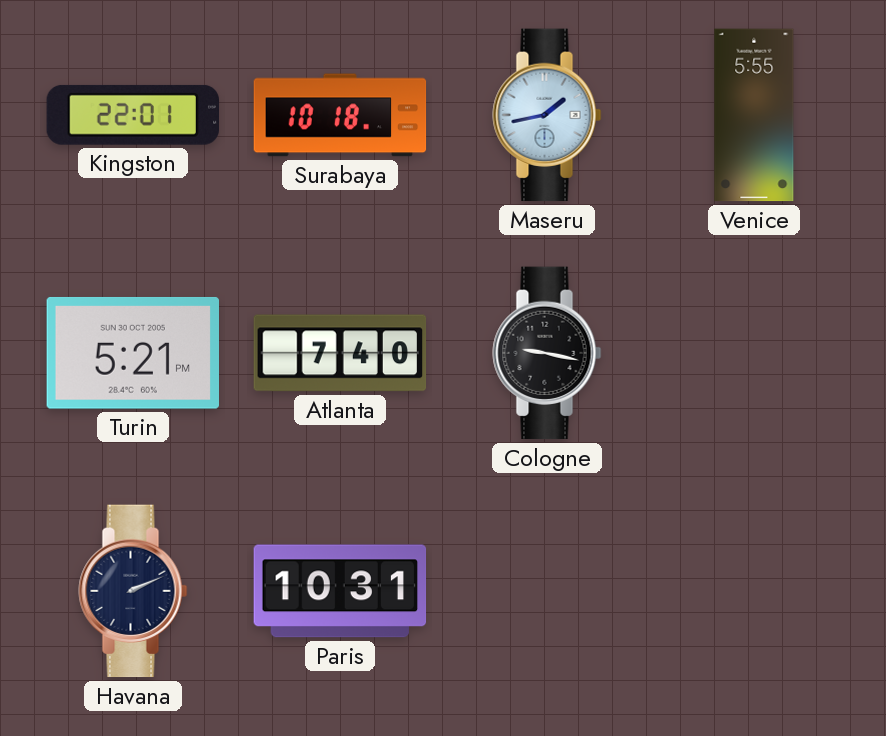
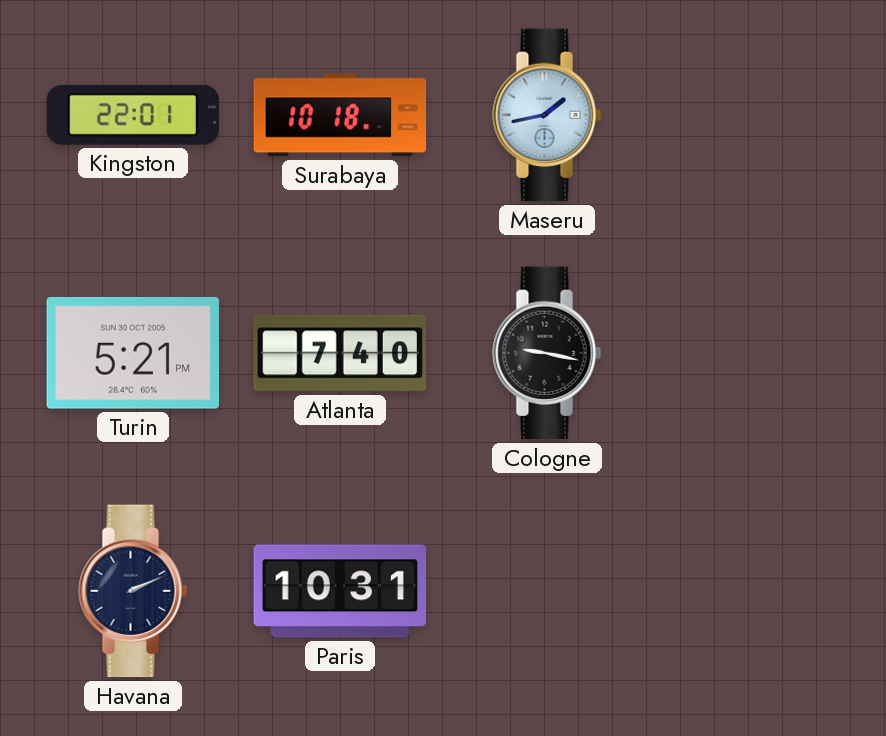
Venice: 5:55 -> none (754, 115)
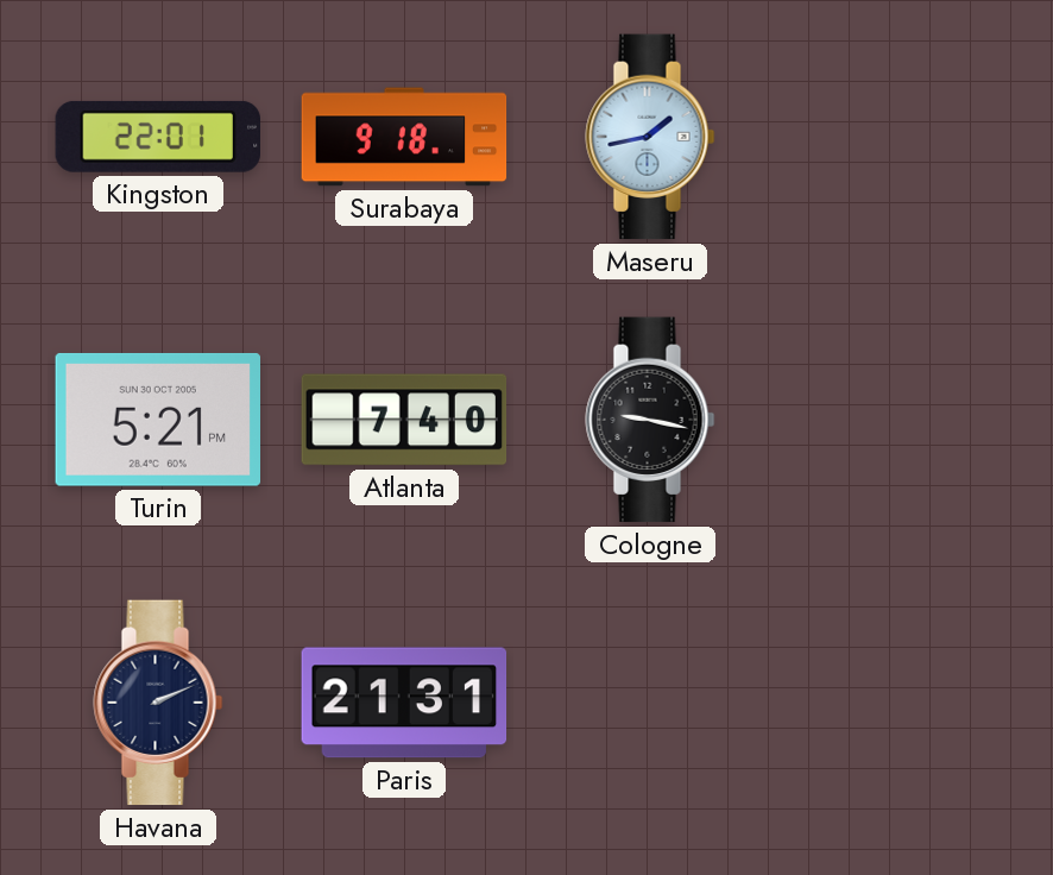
Surabaya: 10:18 -> 9:18 (404, 137)
Paris: 10:31 -> 21:31 (404, 703)
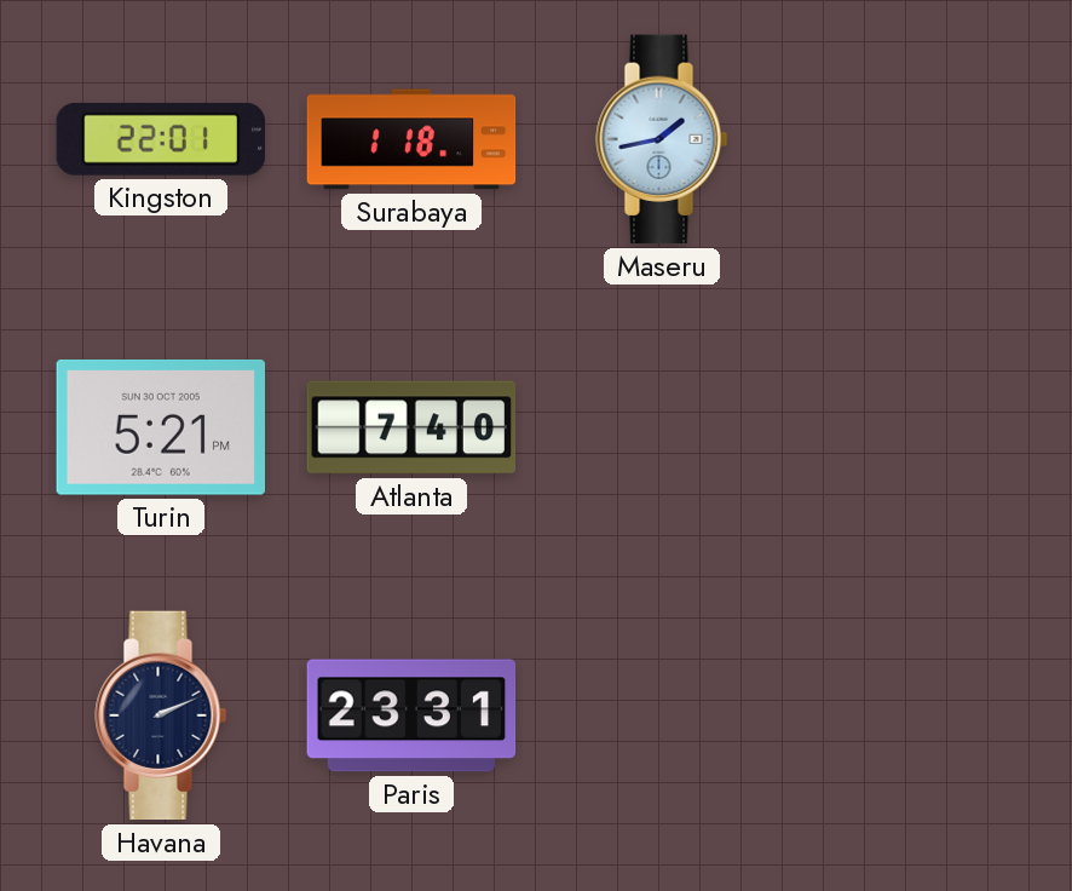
Surabaya: 9:18 -> 1:18 (411, 139)
Cologne: 9:17 -> none (650, 420)
Paris: 21:31 -> 23:31 (411, 715)
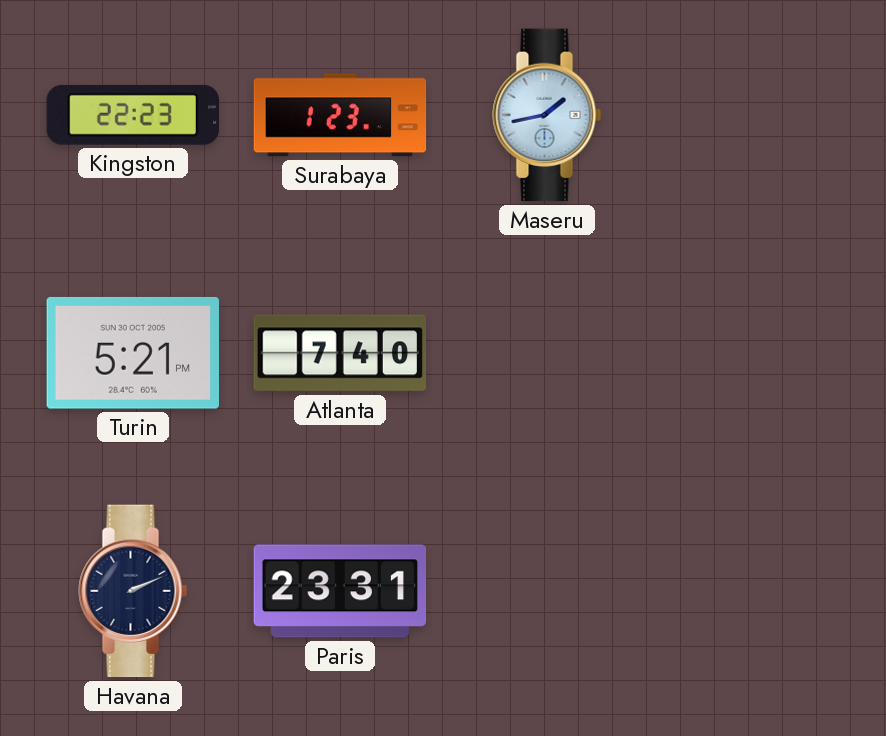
Kingston: 22:01 -> 22:23 (132, 115)
Surabaya: 1:18 -> 1:23 (340, 115)
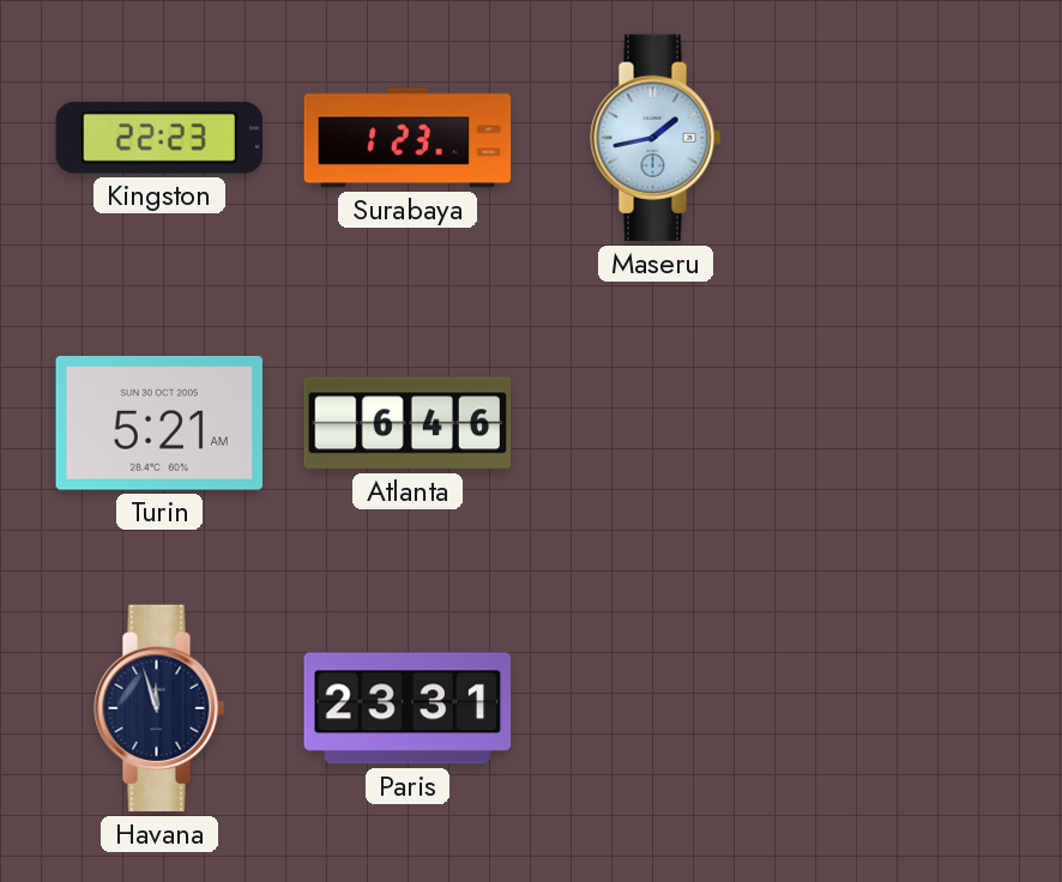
Turin: 5:21 PM -> 5:21 AM (158, 423)
Atlanta: 7:40 -> 6:46 (408, 423)
Havana: 2:11 -> 11:57 (159, 708)
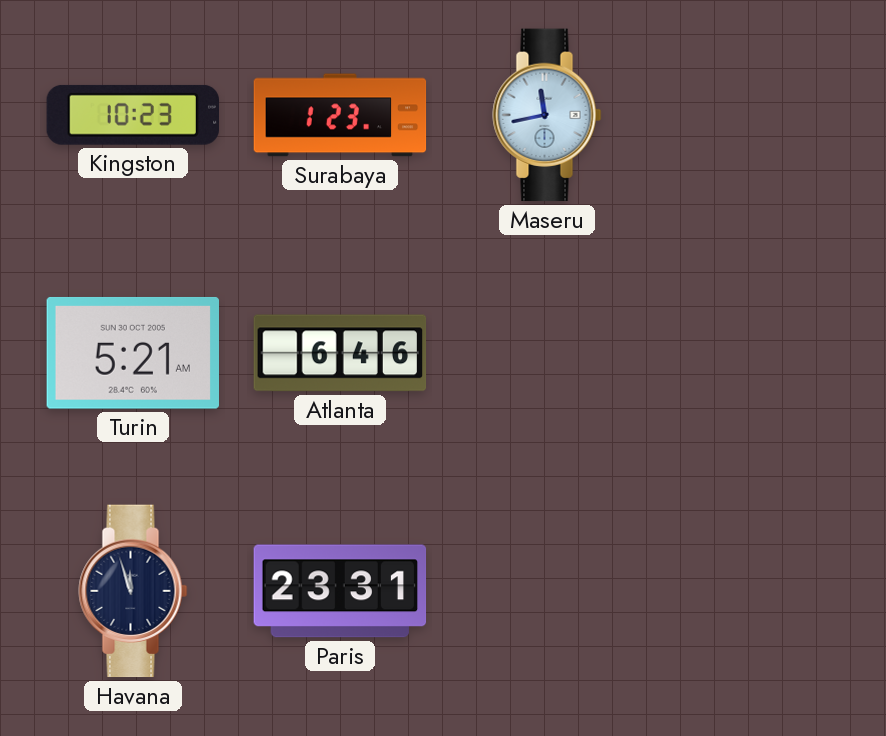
Kingston: 22:23 -> 10:23 (132, 115)
Maseru: 1:43 -> 11:43 (547, 115)
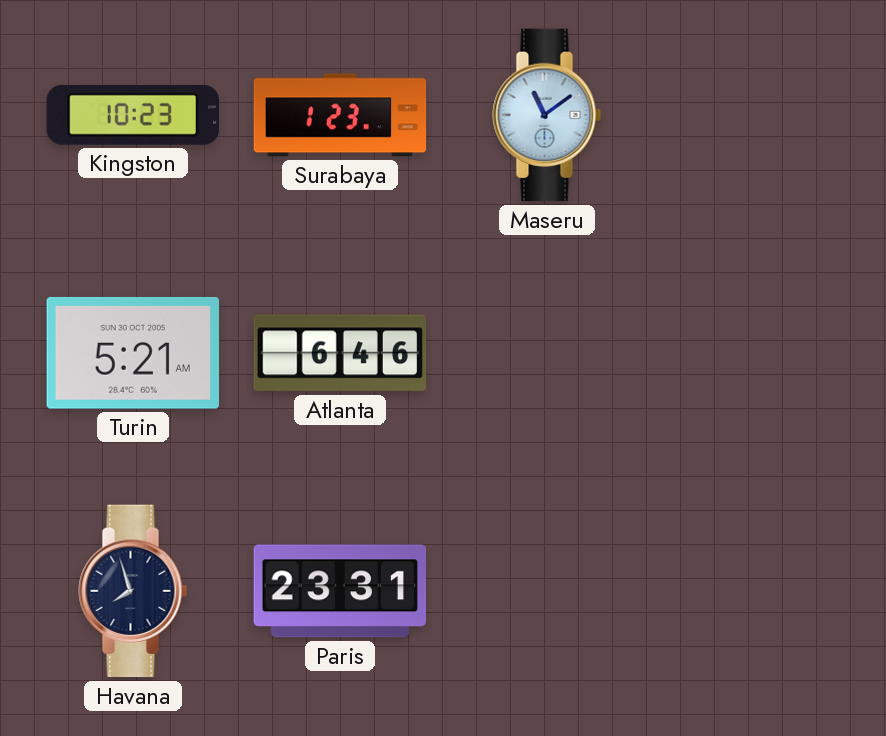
Maseru: 11:43 -> 11:09 (547, 115)
Havana: 11:57 -> 7:57 (133, 591)
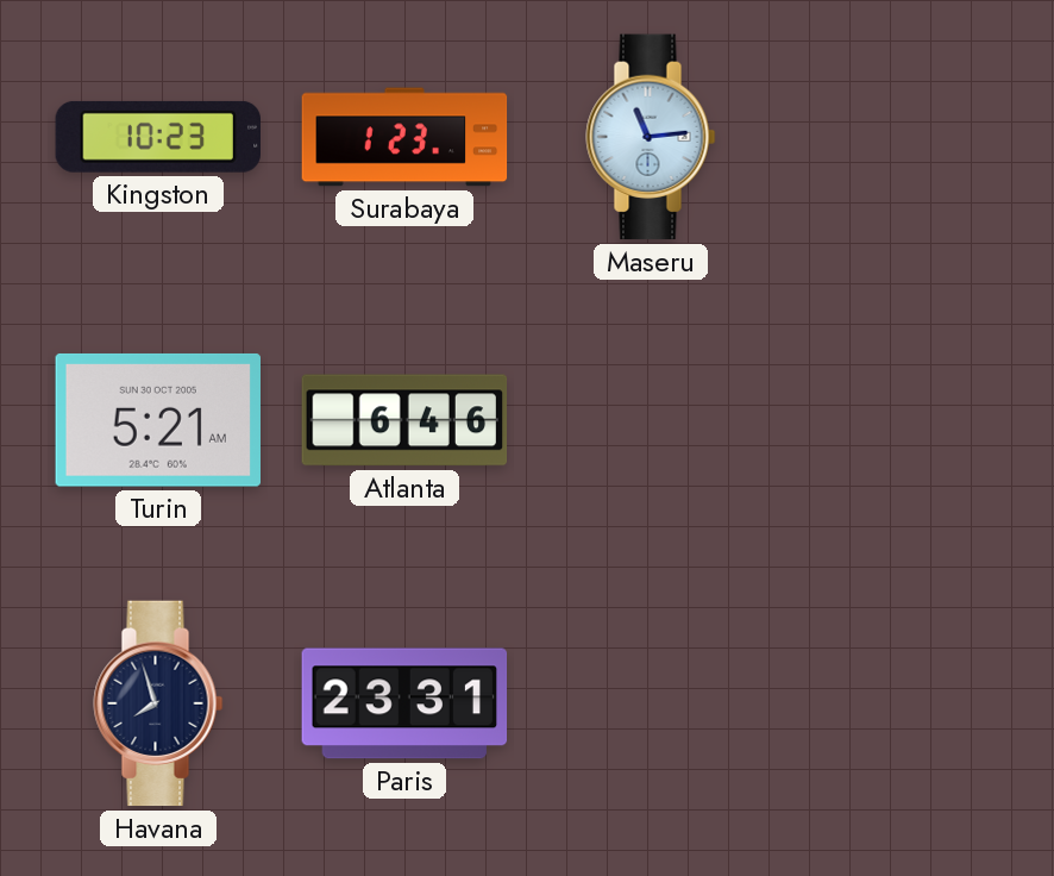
Maseru: 11:09 -> 11:14 (651, 137)
